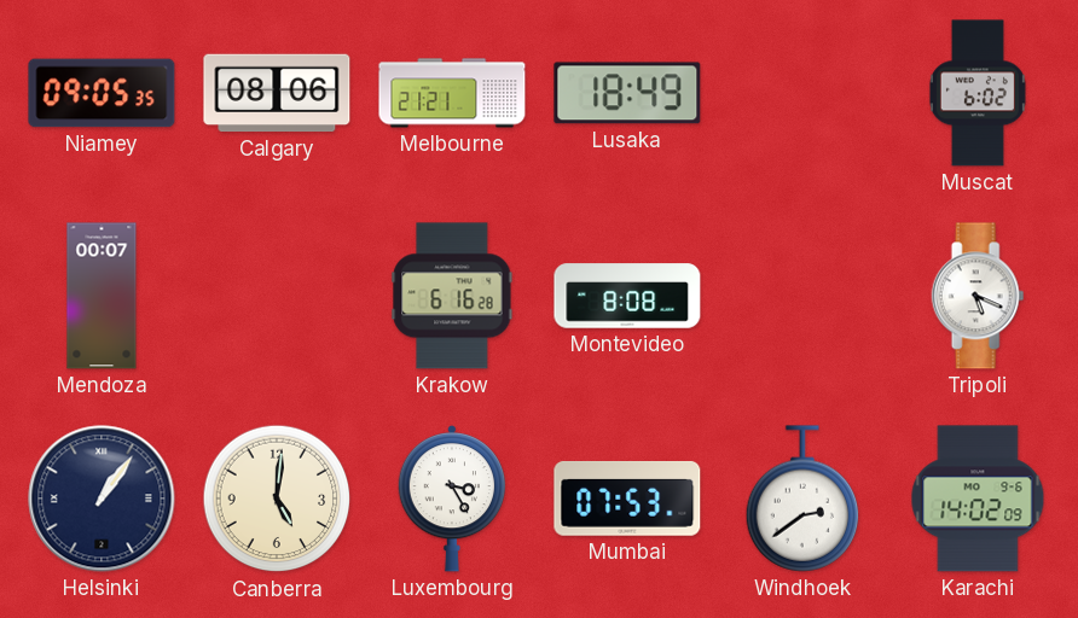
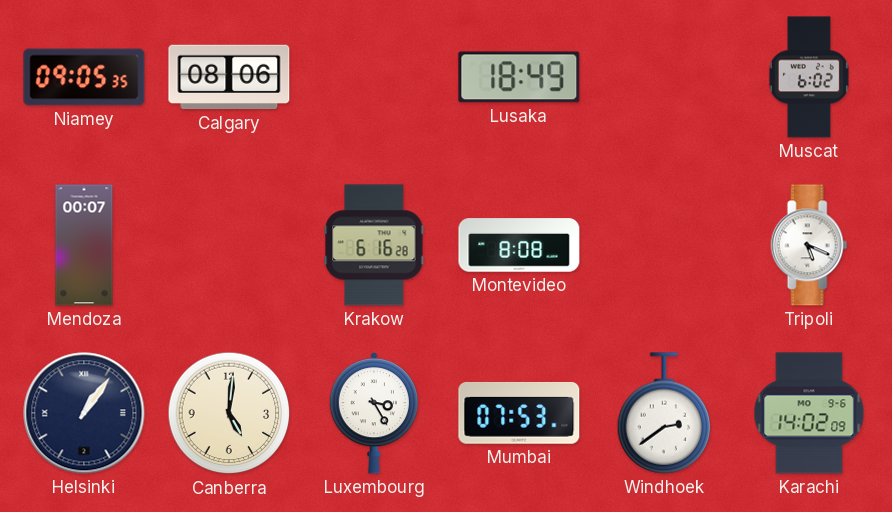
Melbourne: 21:21 -> none (452, 93)
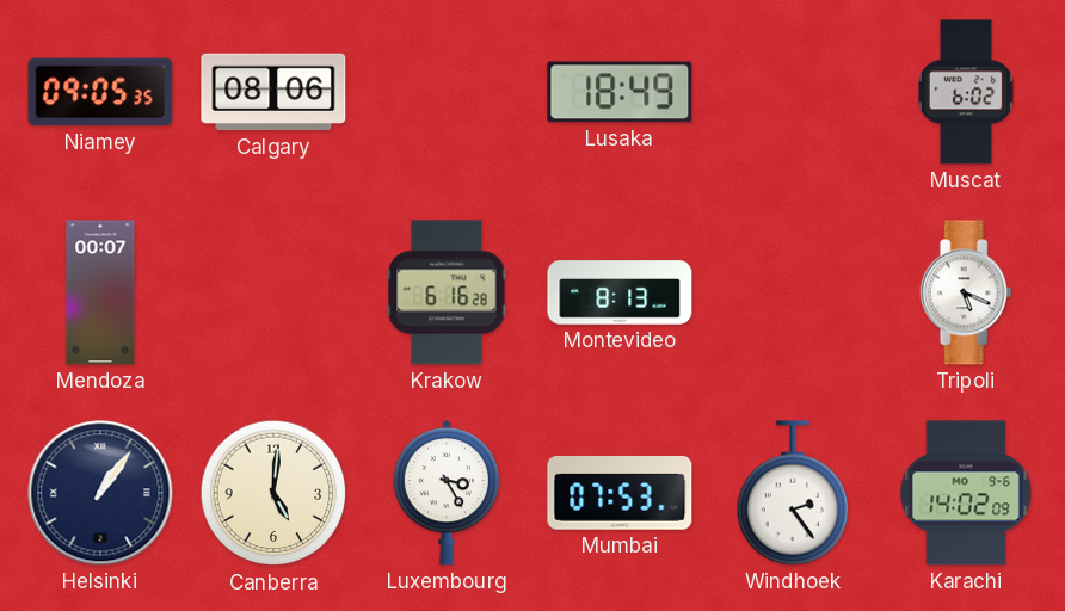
Montevideo: 8:08 -> 8:13 (620, 292)
Windhoek: 2:39 -> 2:24 (793, 493)
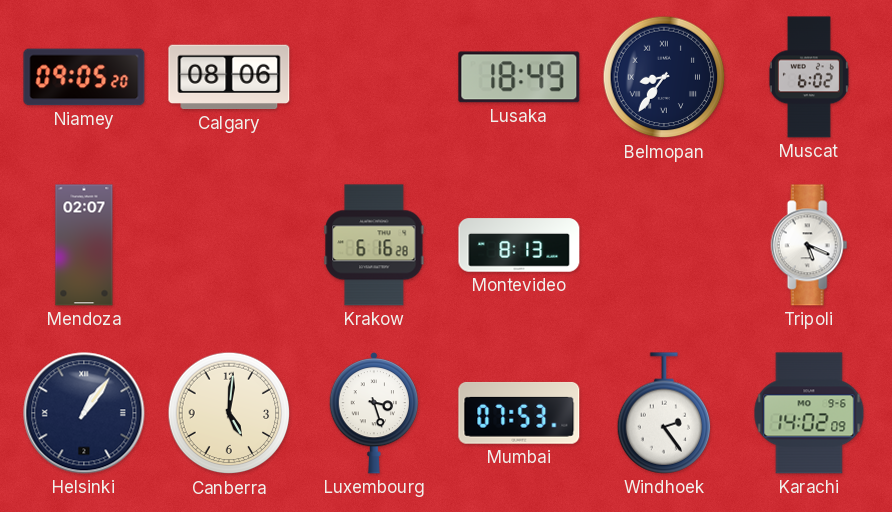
Niamey: 09:05:35 -> 09:05:20 (84, 77)
Belmopan: none -> 8:36 (664, 77)
Mendoza: 00:07 -> 02:07 (84, 245)
Luxembourg: 3:25 -> 3:27 (373, 414)
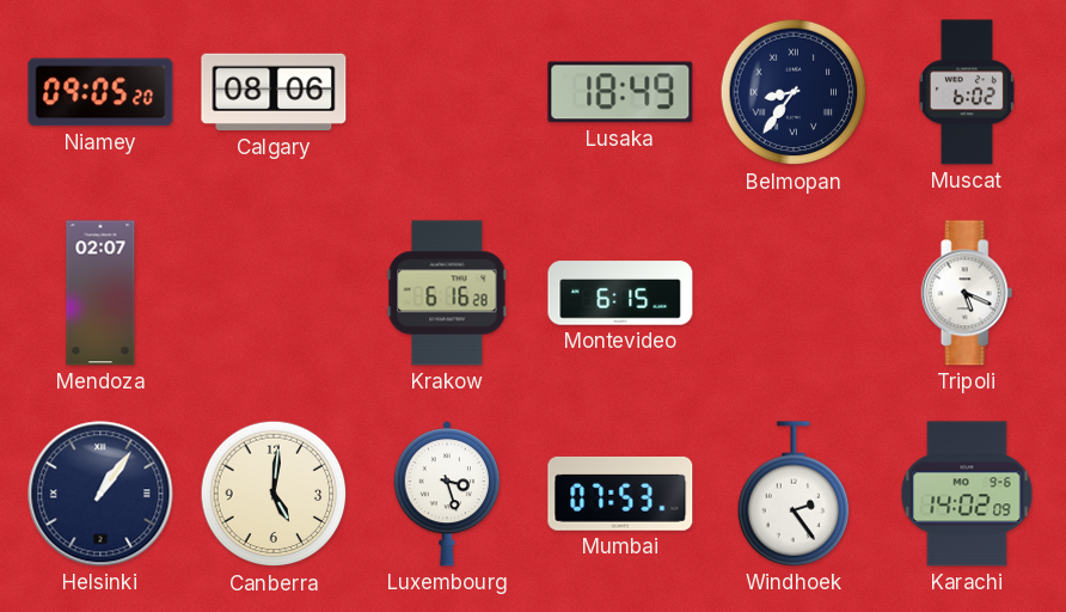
Montevideo: 8:13 -> 6:15 (620, 293)
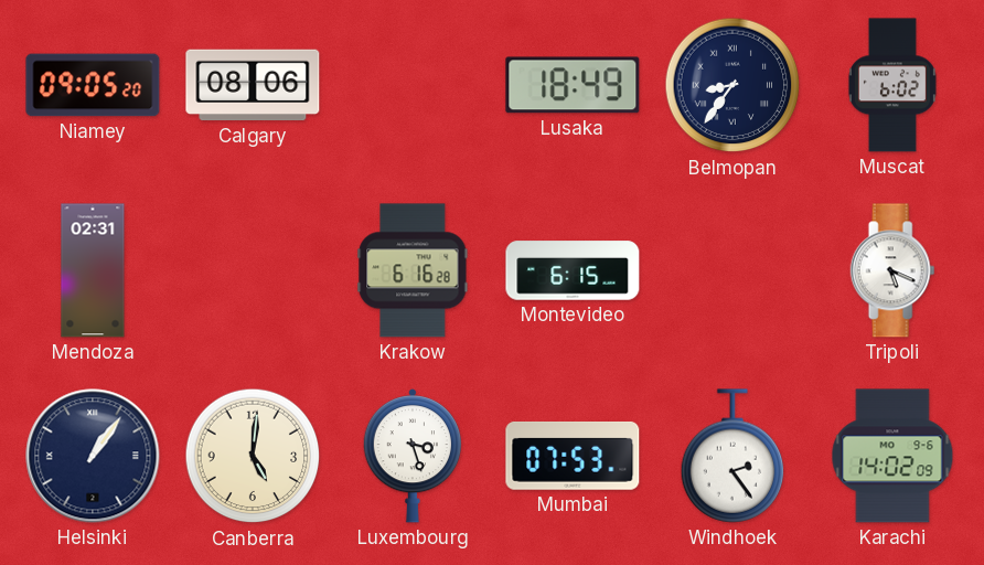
Mendoza: 02:07 -> 02:31 (93, 270)
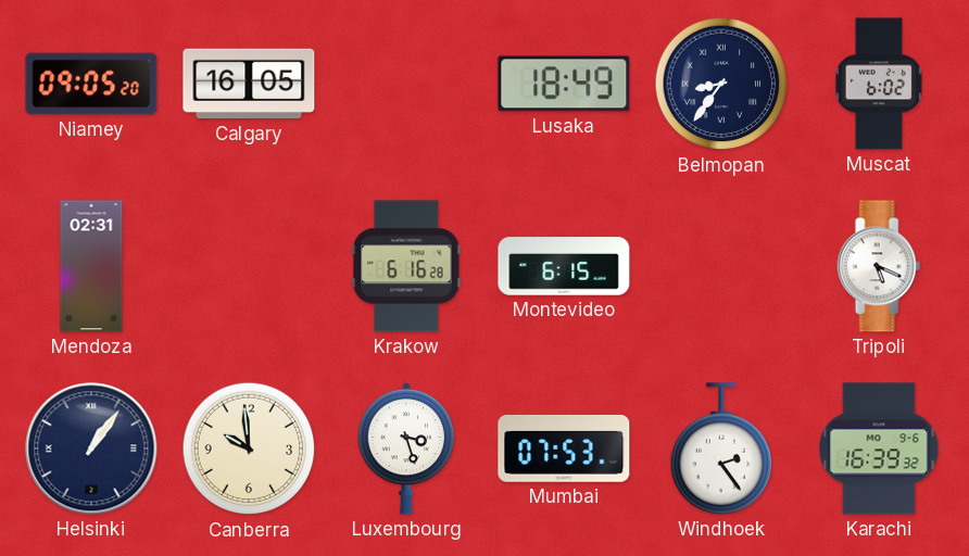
Calgary: 08:06 -> 16:05 (249, 84)
Canberra: 5:01 -> 9:59 (249, 448)
Karachi: 14:02 -> 16:39 (879, 448)
